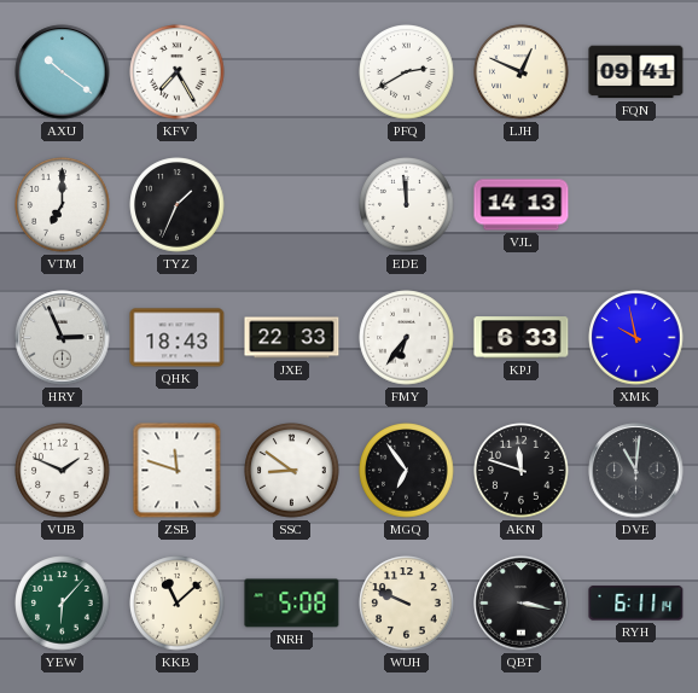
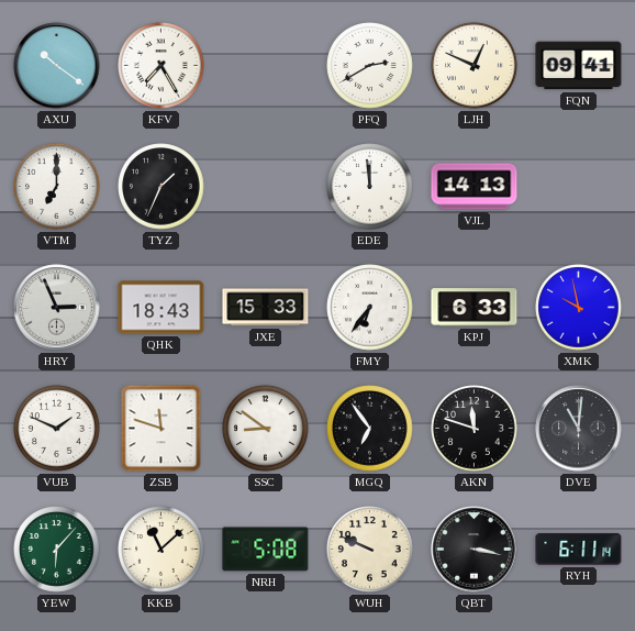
JXE: 22:33 -> 15:33 (266, 308)
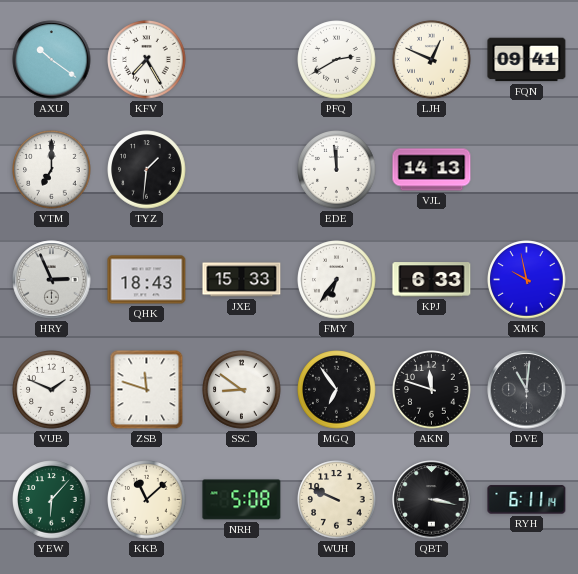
TYZ: 1:34 -> 1:31 (147, 170)
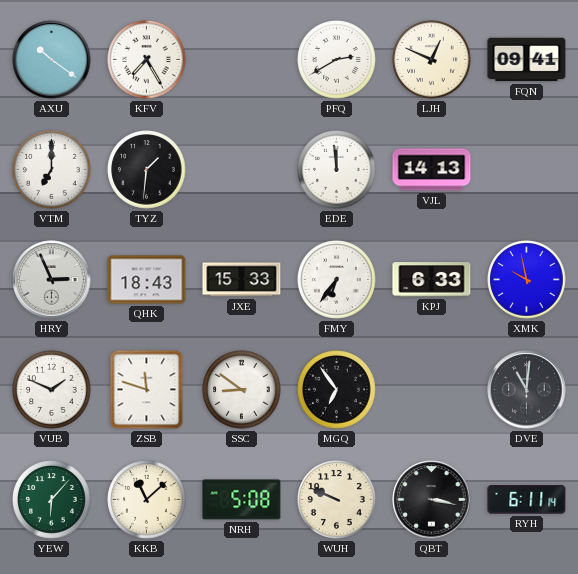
AKN: 11:48 -> none (432, 390)
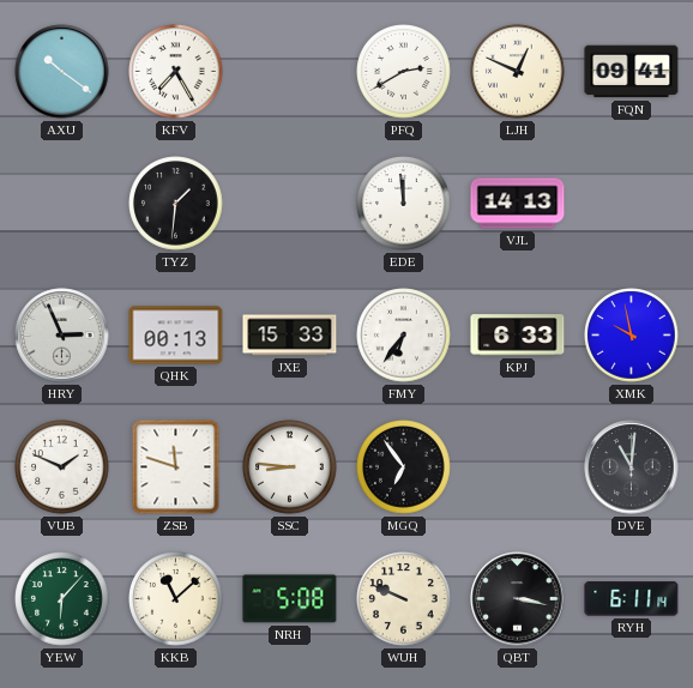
VTM: 7:00 -> none (52, 170)
QHK: 18:43 -> 00:13 (176, 336)
SSC: 8:51 -> 8:46 (290, 467)
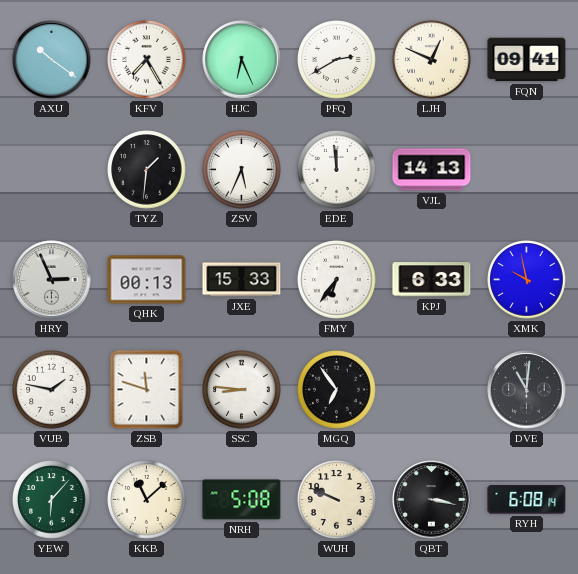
HJC: none -> 6:26 (242, 60)
ZSV: none -> 5:34 (242, 170)
VUB: 1:49 -> 1:47 (52, 390)
RYH: 6:11 -> 6:08 (527, 500)
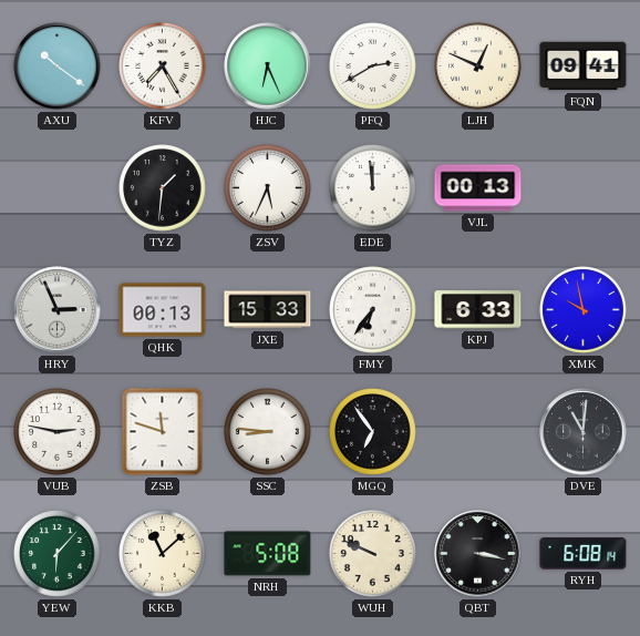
VJL: 14:13 -> 00:13 (478, 188)
VUB: 1:47 -> 2:47 (58, 432)
